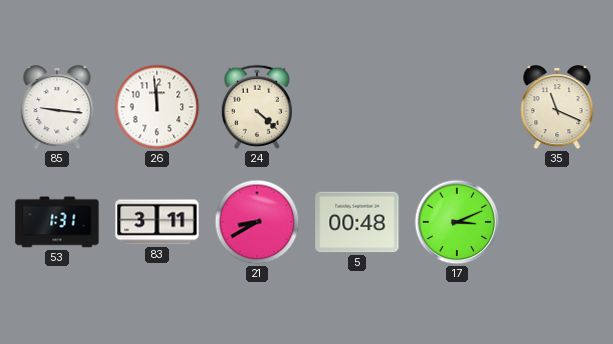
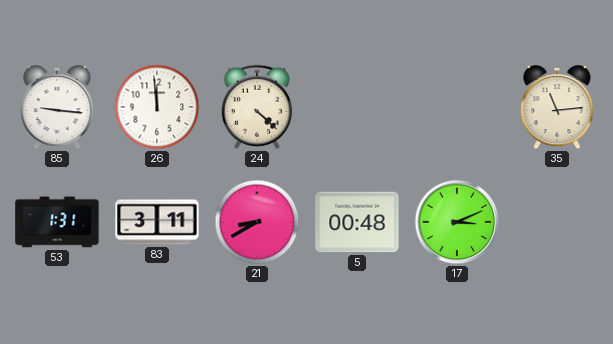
35: 11:19 -> 11:14 (557, 108)
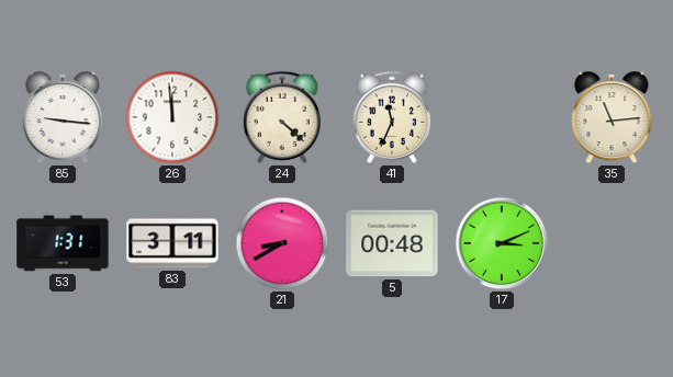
41: none -> 11:34 (392, 117)
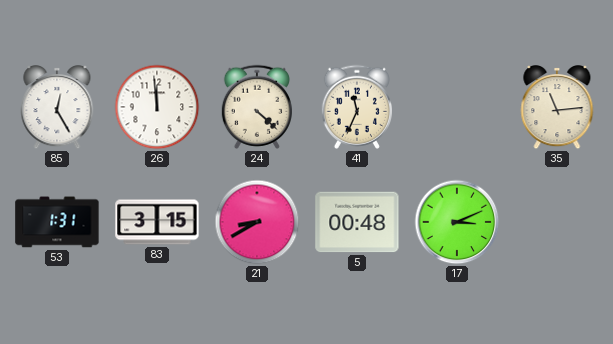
85: 9:16 -> 12:25 (57, 108)
83: 3:11 -> 3:15 (157, 222)
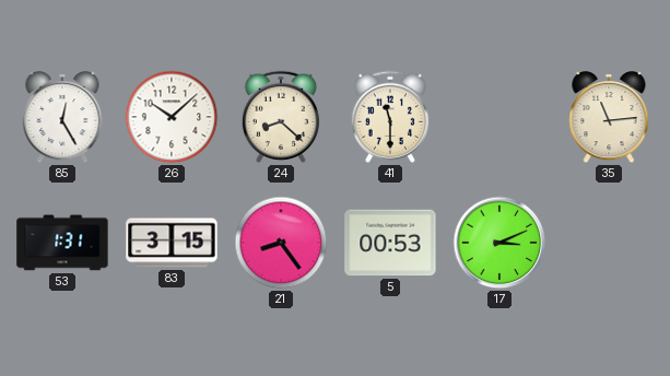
26: 11:59 -> 10:08 (172, 117)
24: 4:22 -> 8:22 (281, 117)
41: 11:34 -> 11:30 (390, 117)
21: 8:40 -> 8:24 (281, 243)
5: 00:48 -> 00:53 (390, 243)
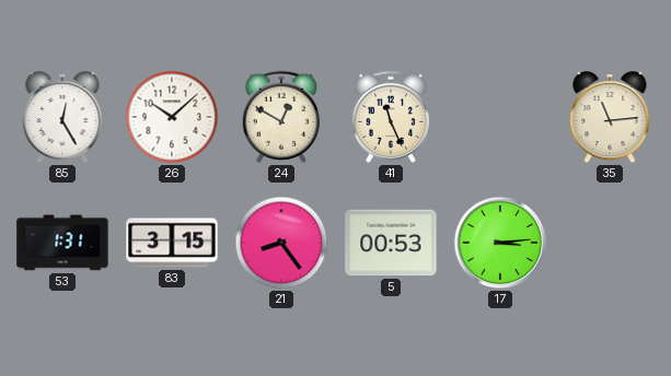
24: 8:22 -> 12:50 (281, 117)
41: 11:30 -> 11:26 (391, 117)
17: 3:11 -> 3:14 (500, 243)
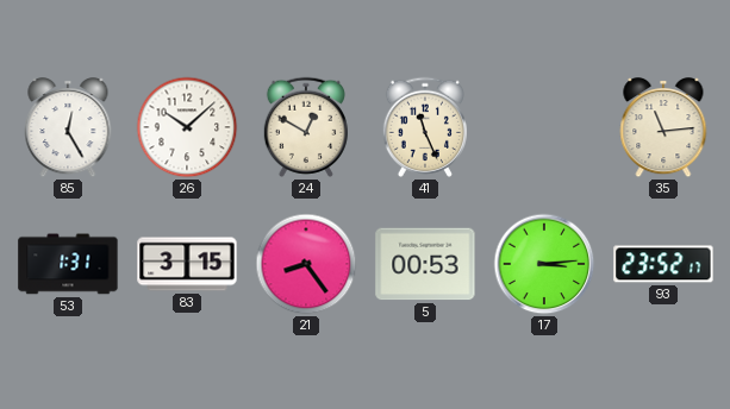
93: none -> 23:52 (663, 264)
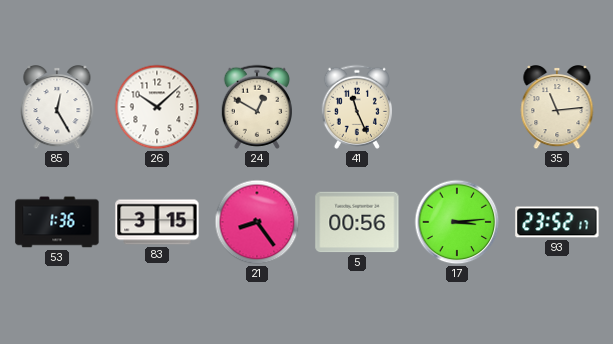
53: 1:31 -> 1:36 (57, 222)
5: 00:53 -> 00:56 (357, 222)
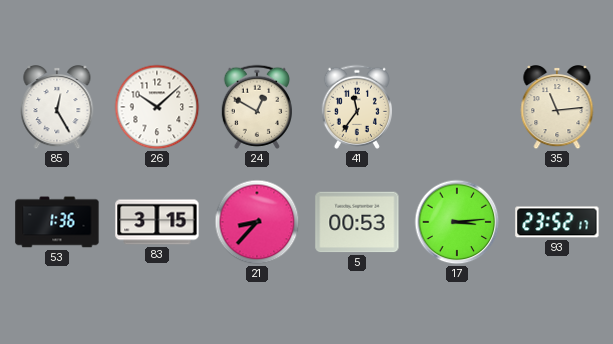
41: 11:26 -> 11:36 (357, 107)
21: 8:24 -> 8:37 (257, 222)
5: 00:56 -> 00:53 (357, 222)
